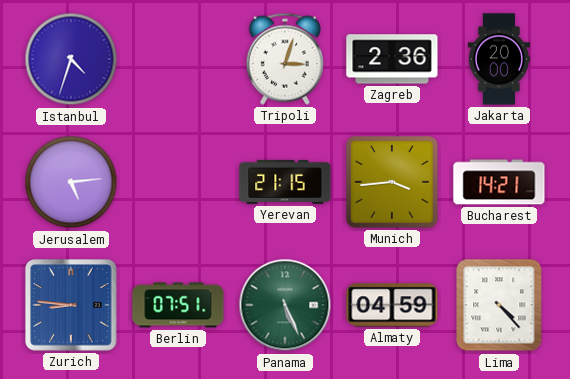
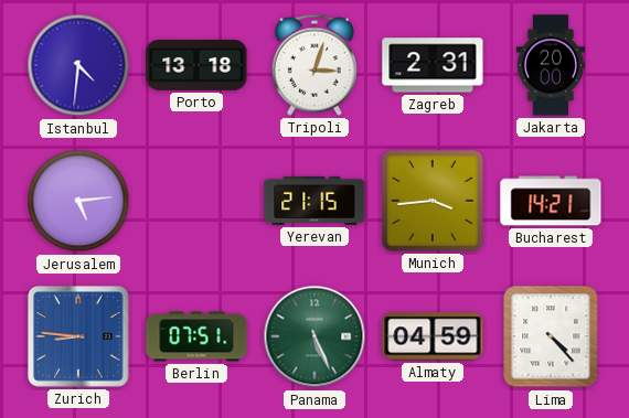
Istanbul: 4:33 -> 4:31 (78, 65)
Porto: none -> 13:18 (196, 65)
Zagreb: 2:36 -> 2:31 (433, 65)
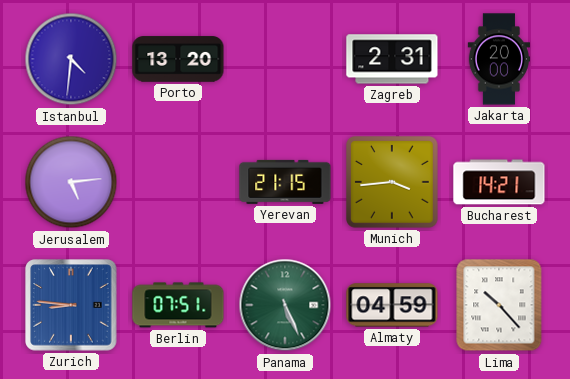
Porto: 13:18 -> 13:20 (178, 59)
Tripoli: 3:03 -> none (314, 65)
Lima: 4:23 -> 10:23 (499, 305)
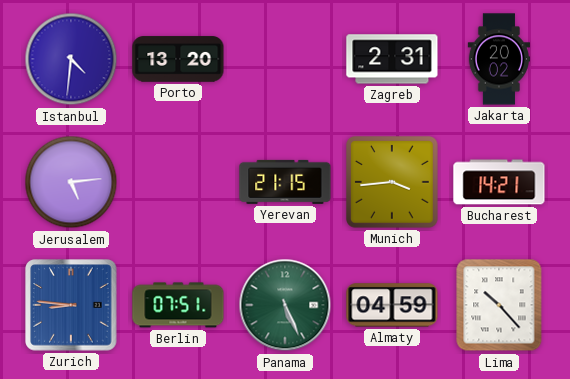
Jakarta: 20:00 -> 20:02 (498, 59)
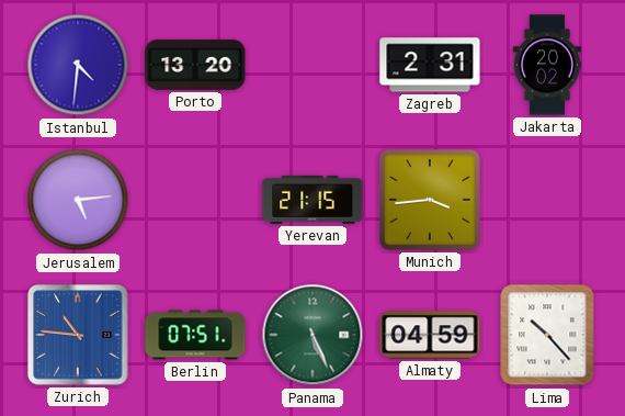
Bucharest: 14:21 -> none (499, 182)
Zurich: 8:46 -> 10:46 (78, 335)
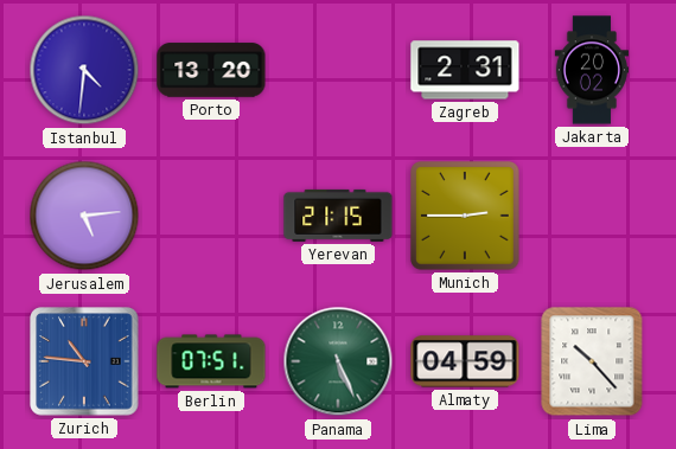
Munich: 3:44 -> 2:45 (465, 216)
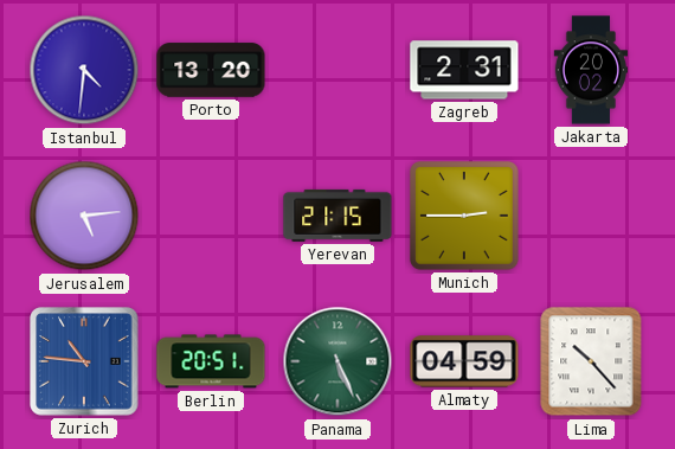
Berlin: 07:51 -> 20:51 (211, 361)
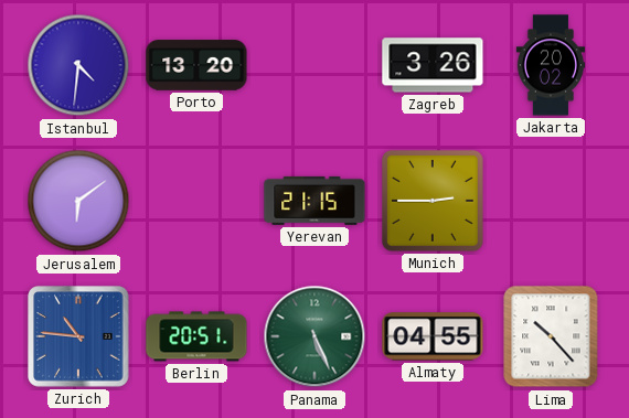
Zagreb: 2:31 -> 3:26 (433, 65)
Jerusalem: 5:14 -> 6:09 (78, 201)
Almaty: 04:59 -> 04:55 (433, 336)
